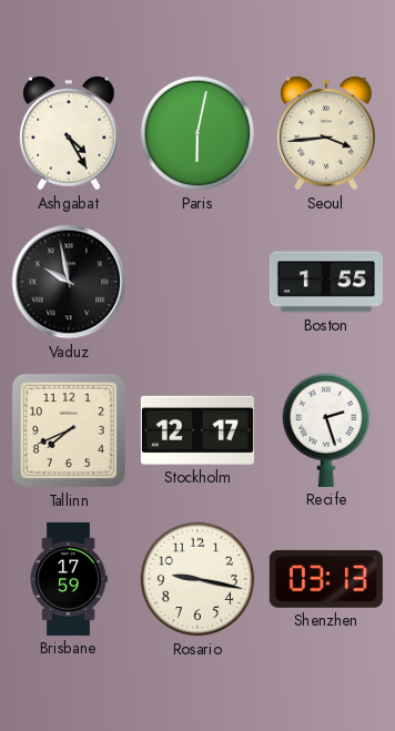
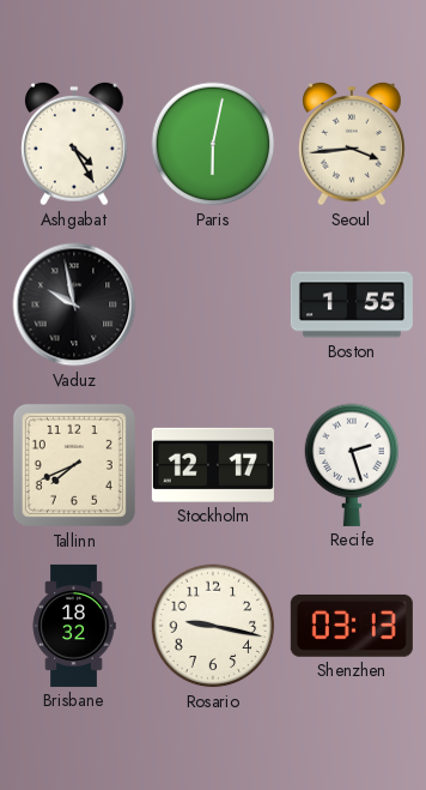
Brisbane: 17:59 -> 18:32 (74, 626)
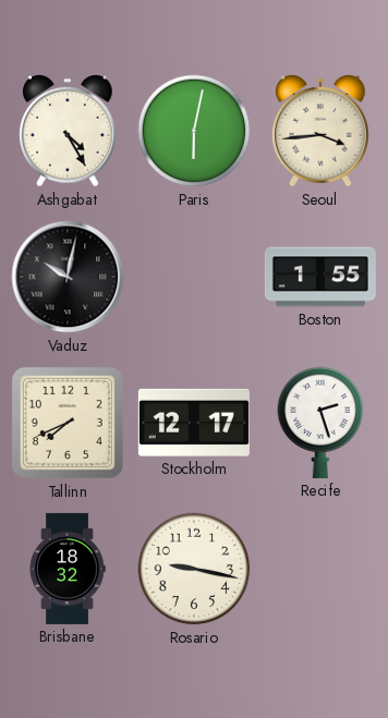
Vaduz: 9:58 -> 10:02 (68, 277)
Shenzhen: 03:13 -> none (352, 626)
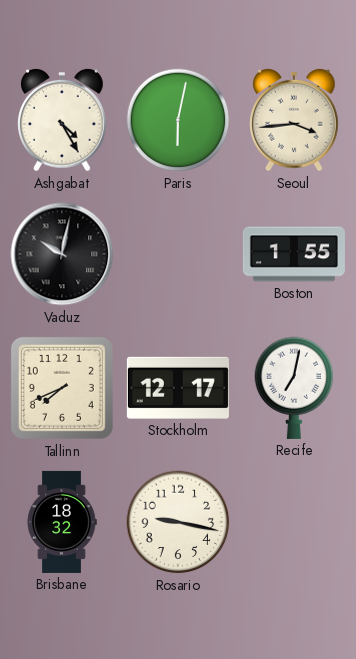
Recife: 2:27 -> 7:02 (294, 388)
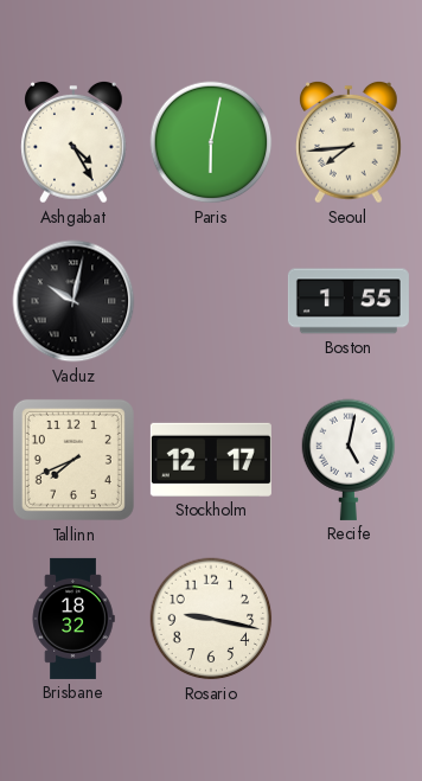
Seoul: 3:44 -> 7:44 (350, 142)
Recife: 7:02 -> 5:02 (349, 460)
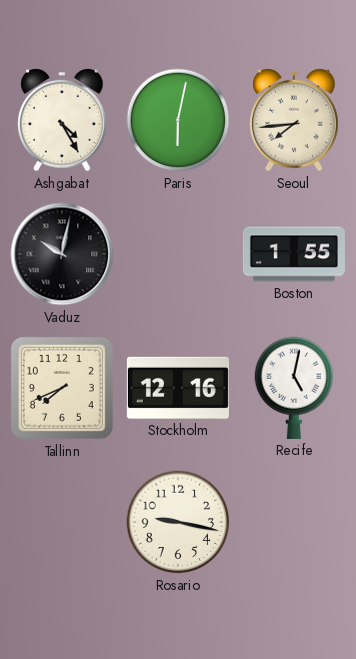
Stockholm: 12:17 -> 12:16 (178, 388)
Brisbane: 18:32 -> none (73, 619)
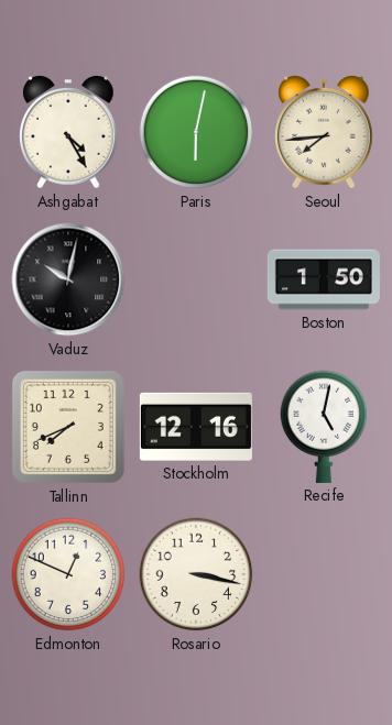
Boston: 1:55 -> 1:50 (324, 279)
Edmonton: none -> 12:49 (68, 574)
Rosario: 9:17 -> 3:17 (196, 574)
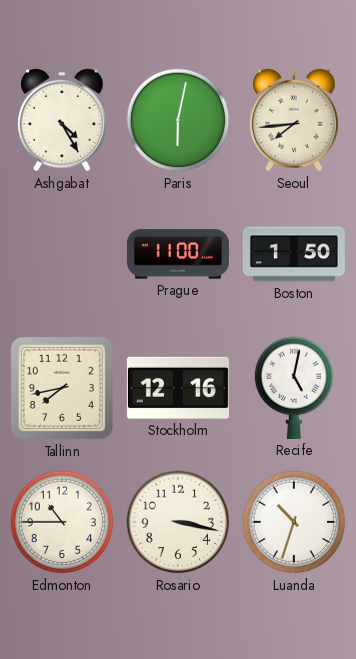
Vaduz: 10:02 -> none (68, 279)
Prague: none -> 11:00 (178, 254)
Tallinn: 7:41 -> 7:43 (62, 388)
Edmonton: 12:49 -> 10:45 (62, 522)
Luanda: none -> 10:33 (294, 522)
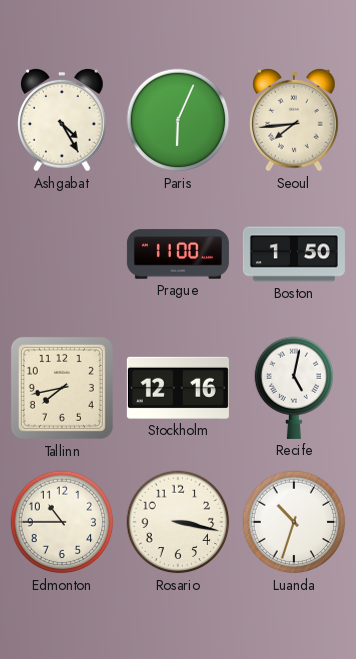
Paris: 6:02 -> 6:04 (178, 120)
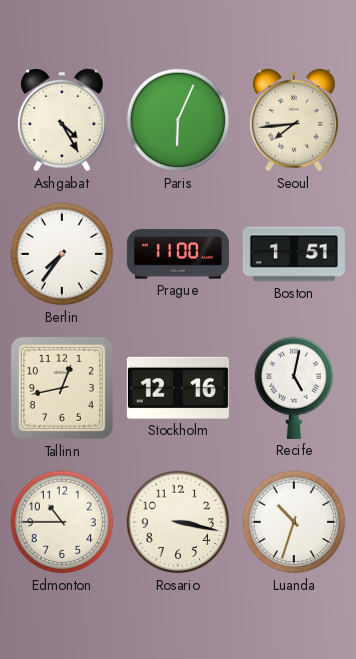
Berlin: none -> 7:36 (62, 254)
Boston: 1:50 -> 1:51 (294, 254)
Tallinn: 7:43 -> 12:43 (62, 388)
